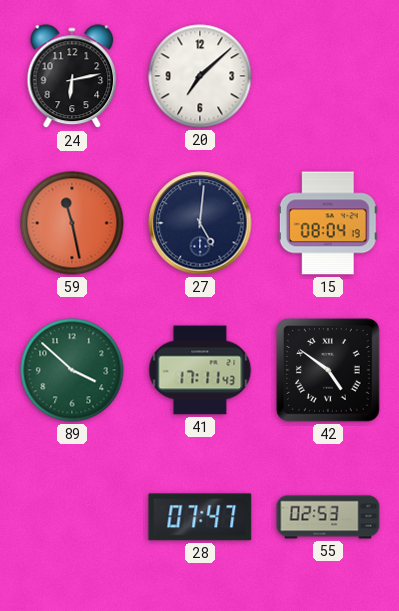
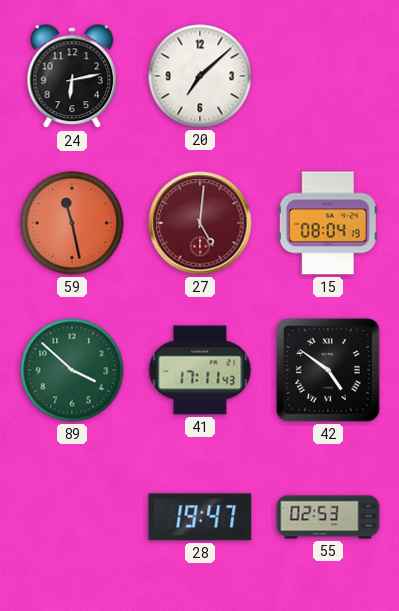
27 dial: navy -> burgundy (200, 223)
28: 07:47 -> 19:47 (200, 517)
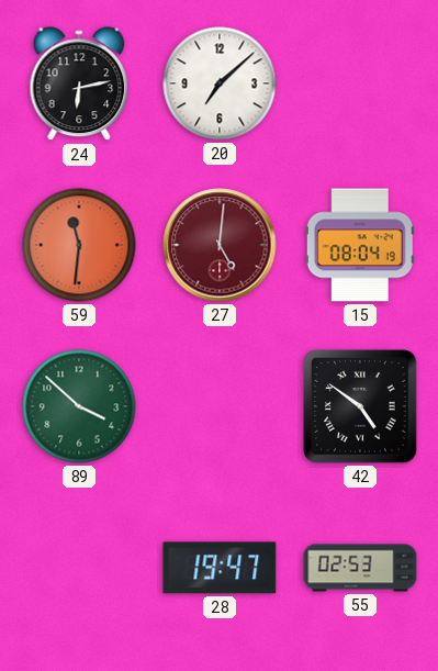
59: 11:28 -> 11:31 (79, 245)
41: 17:11 -> none (200, 370)
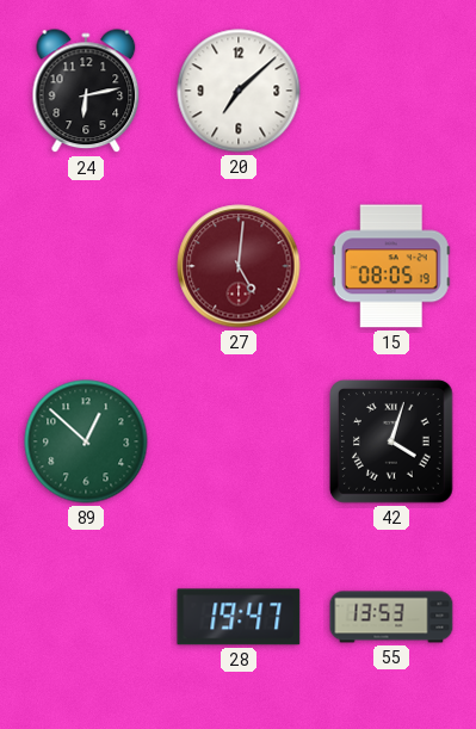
59: 11:31 -> none (79, 245)
15: 08:04 -> 08:05 (391, 266)
89: 3:52 -> 12:52 (86, 441)
42: 4:51 -> 4:03 (391, 441)
55: 02:53 -> 13:53 (391, 617)
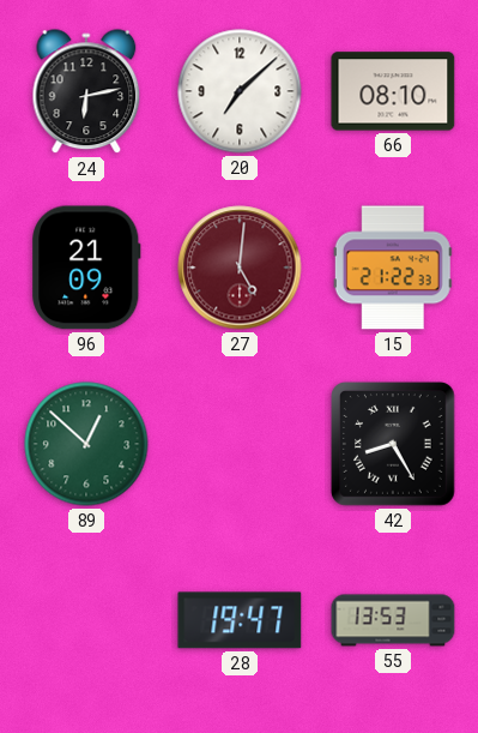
66: none -> 08:10 (393, 91)
96: none -> 21:09 (86, 268)
15: 08:05 -> 21:22 (393, 268)
42: 4:03 -> 8:25 (393, 444)
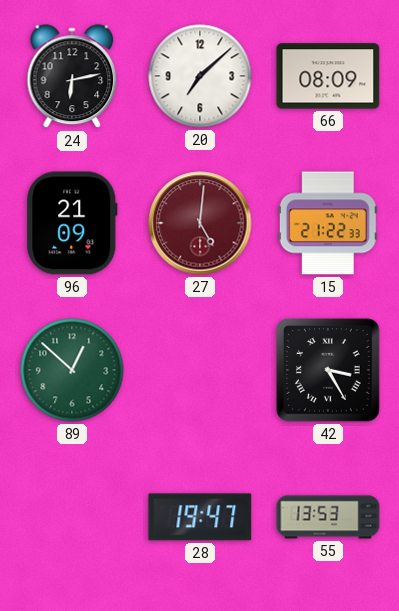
66: 08:10 -> 08:09 (328, 76)
42: 8:25 -> 3:25 (328, 370)
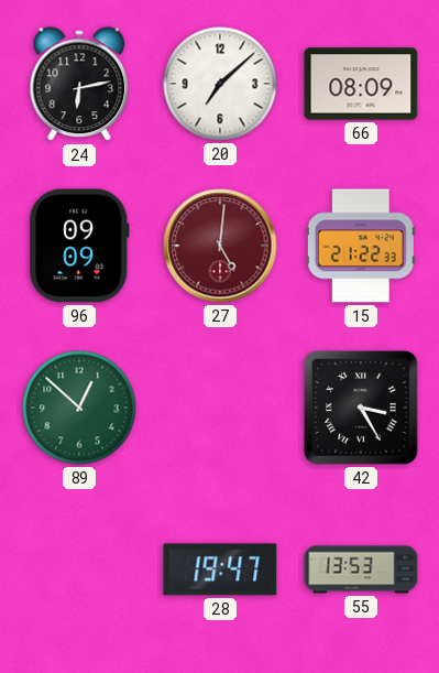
96: 21:09 -> 09:09 (79, 246)
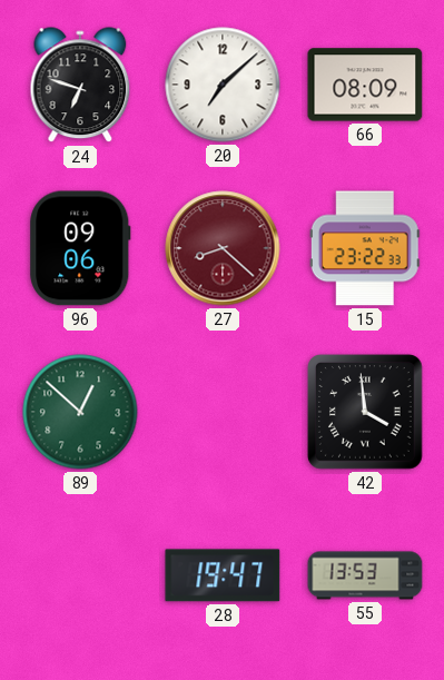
24: 6:13 -> 6:48 (80, 86)
96: 09:09 -> 09:06 (80, 248)
27: 5:01 -> 8:22 (223, 248)
15: 21:22 -> 23:22 (365, 248)
42: 3:25 -> 3:59 (365, 412)
